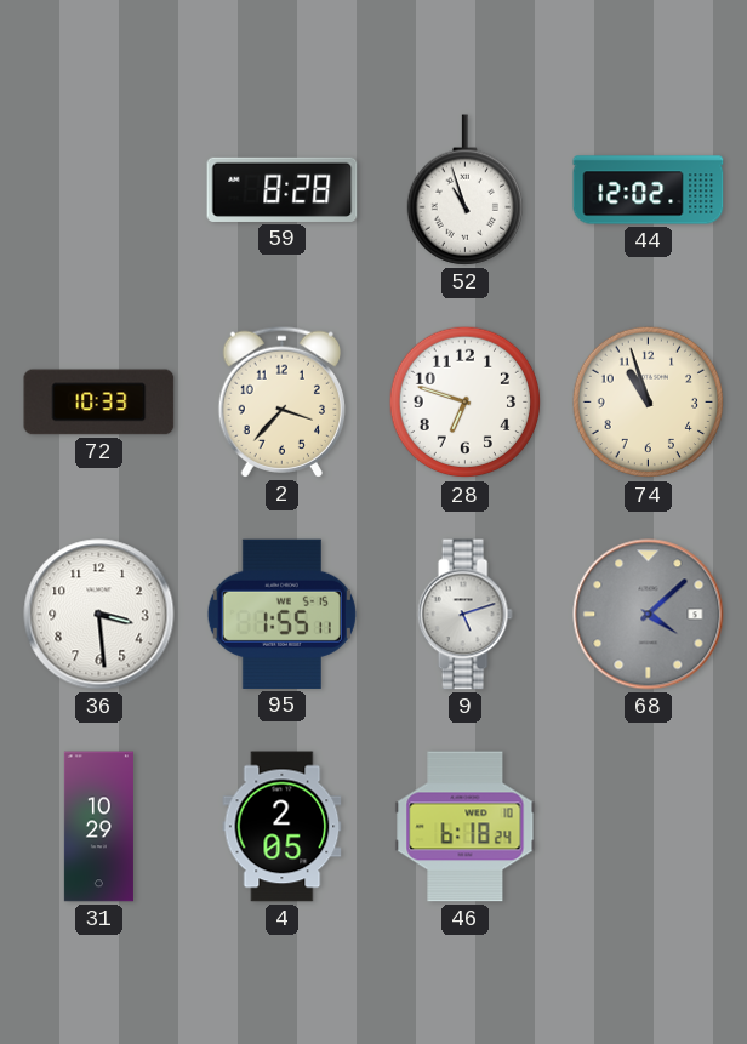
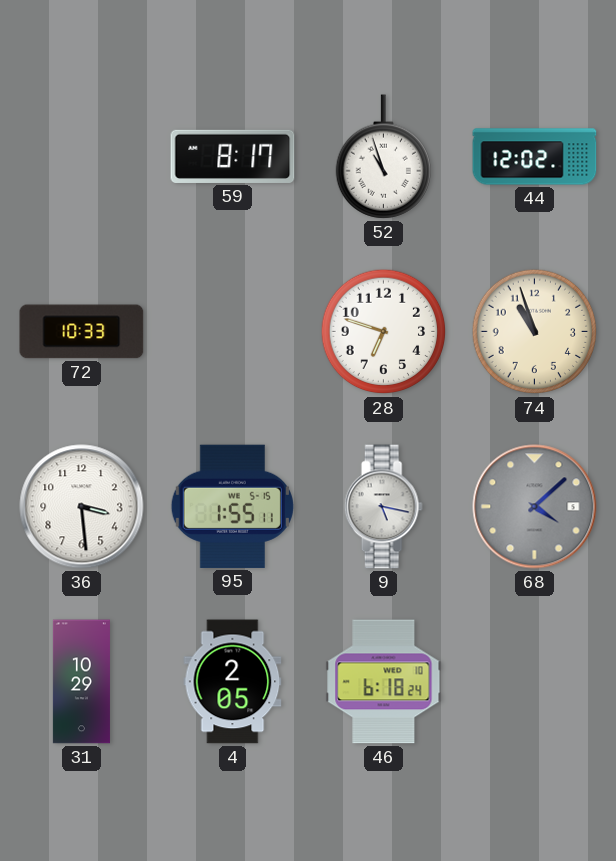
59: 8:28 -> 8:17 (233, 156)
2: 3:37 -> none (281, 401)
9: 5:12 -> 5:17 (383, 507)
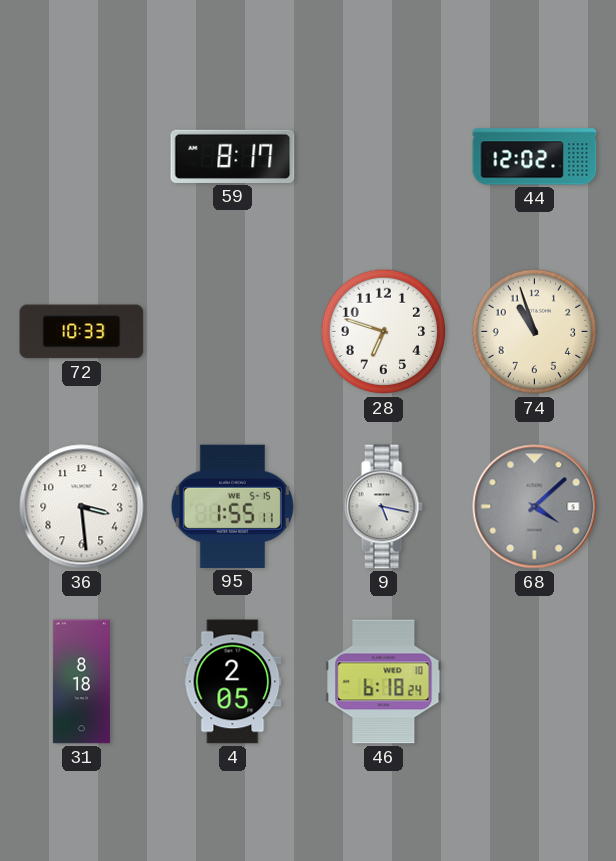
52: 10:57 -> none (383, 157)
31: 10:29 -> 8:18 (81, 682)
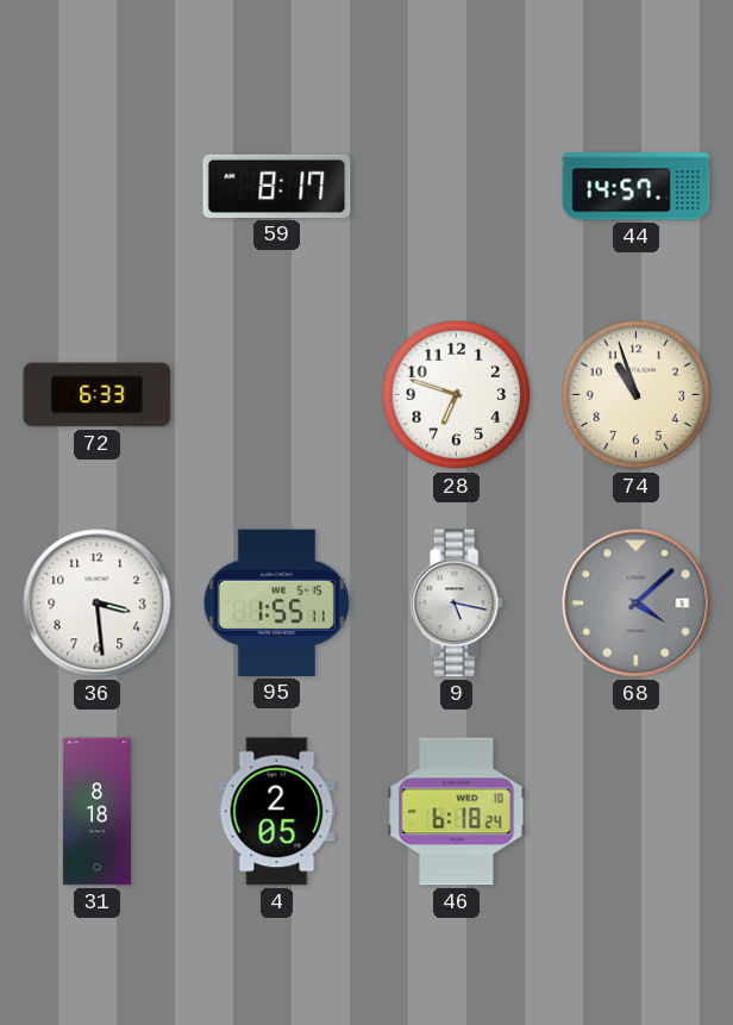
44: 12:02 -> 14:57 (637, 187)
72: 10:33 -> 6:33 (98, 395)
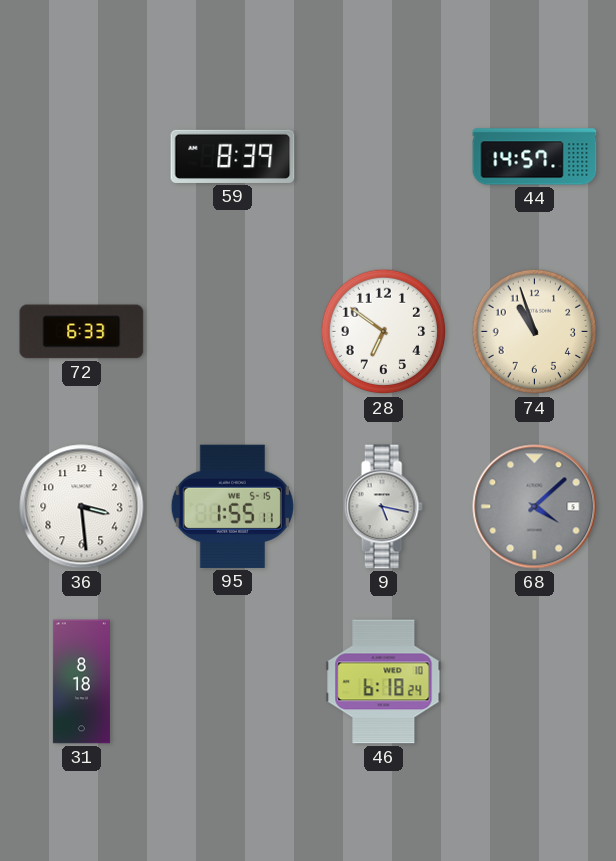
59: 8:17 -> 8:39 (233, 156)
28: 6:48 -> 6:51 (384, 332)
4: 2:05 -> none (277, 812)
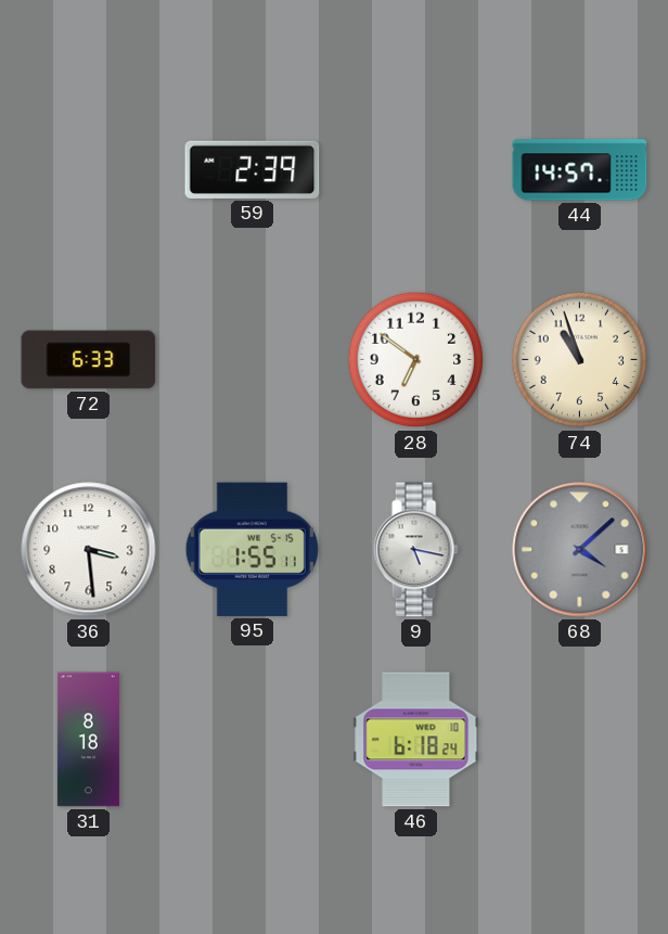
59: 8:39 -> 2:39 (253, 169)
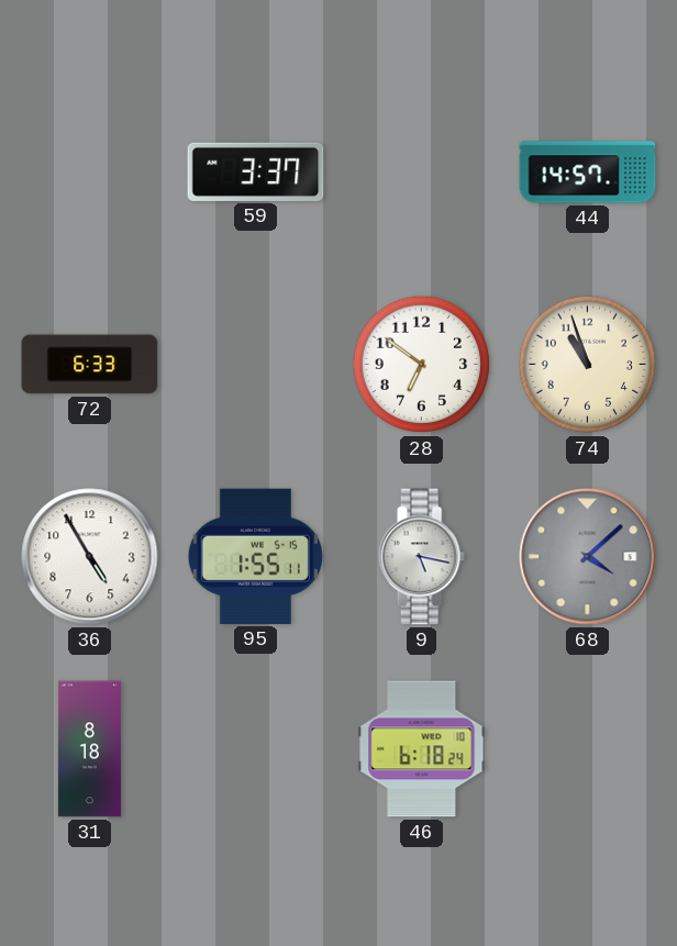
59: 2:39 -> 3:37 (256, 171)
36: 3:29 -> 4:55 (90, 557)
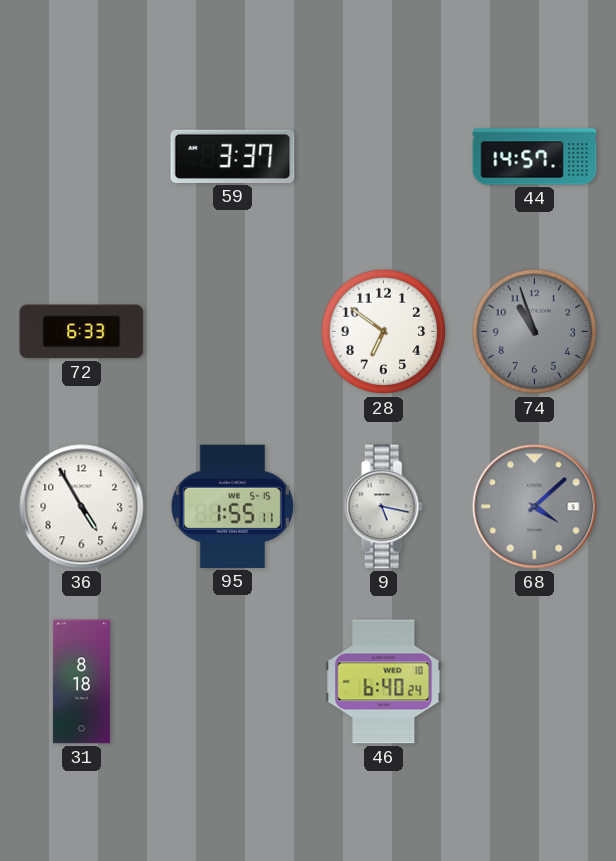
74 dial: cream -> grey (535, 332)
46: 6:18 -> 6:40 (384, 682)
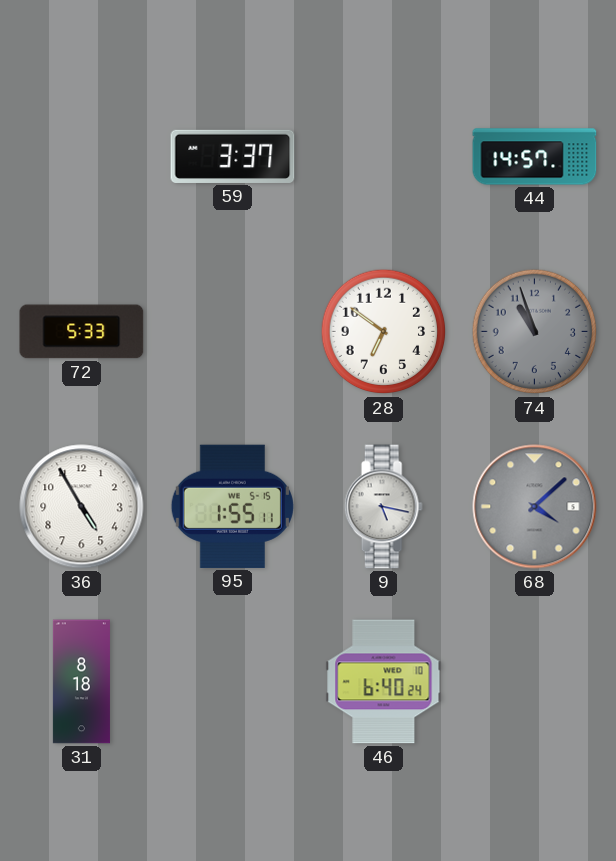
72: 6:33 -> 5:33 (82, 332)
